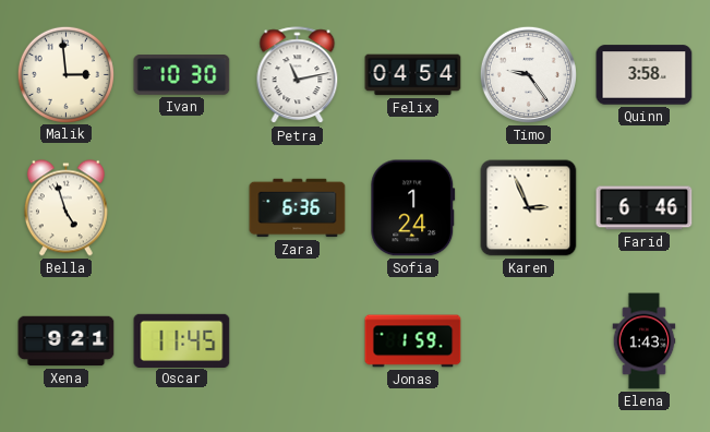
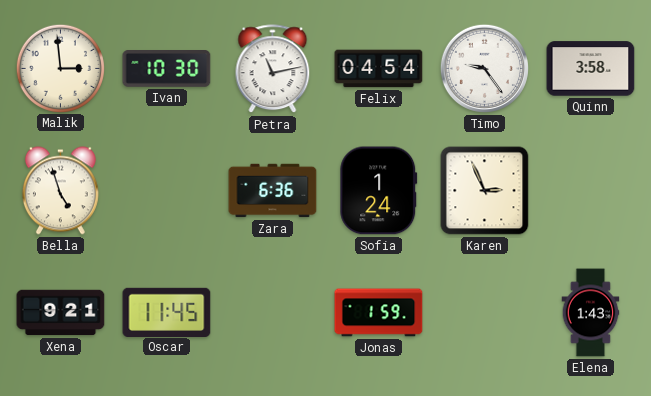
Farid: 6:46 -> none (645, 208)
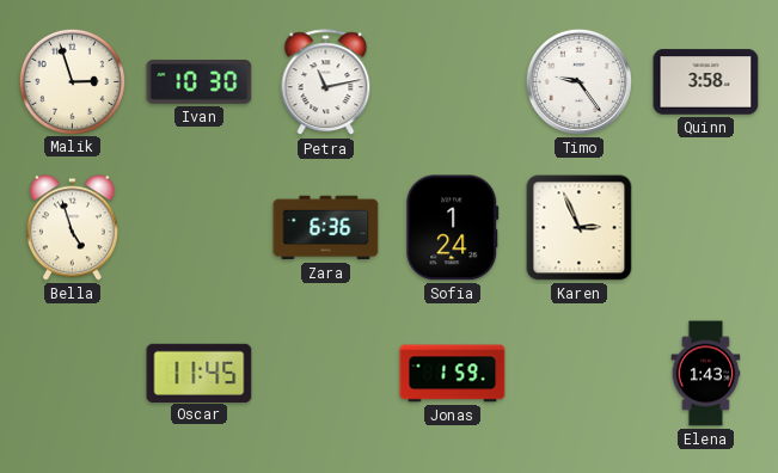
Malik: 2:59 -> 2:57 (72, 81)
Felix: 04:54 -> none (379, 69)
Xena: 9:21 -> none (61, 313)
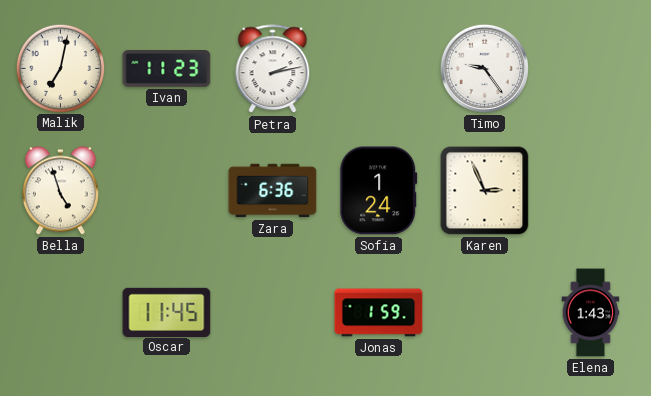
Malik: 2:57 -> 7:02 (60, 68)
Ivan: 10:30 -> 11:23 (167, 69)
Petra: 11:13 -> 2:13 (273, 69)
Quinn: 3:58 -> none (706, 82)
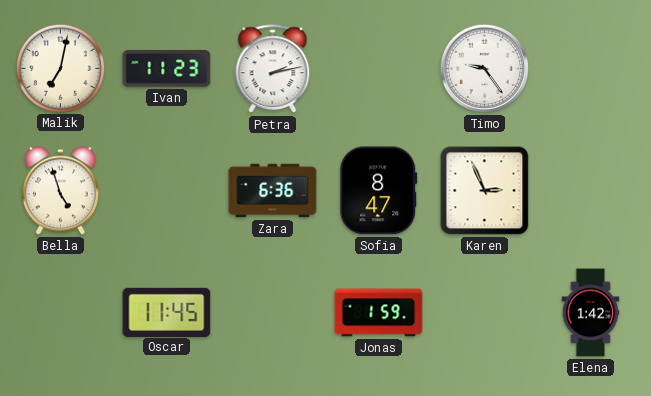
Sofia: 1:24 -> 8:47 (379, 191)
Elena: 1:43 -> 1:42 (591, 313)
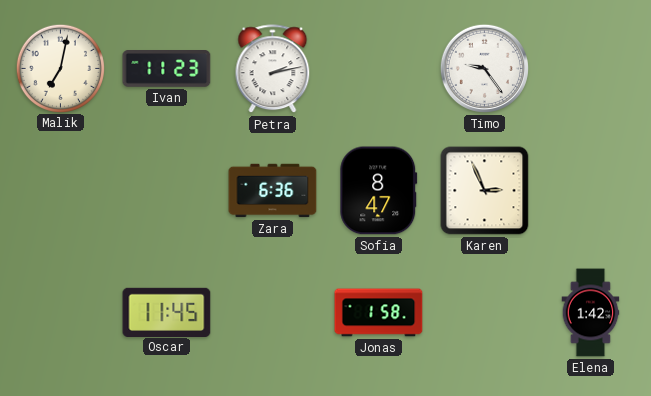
Bella: 4:57 -> none (60, 191)
Jonas: 1:59 -> 1:58 (379, 313)
